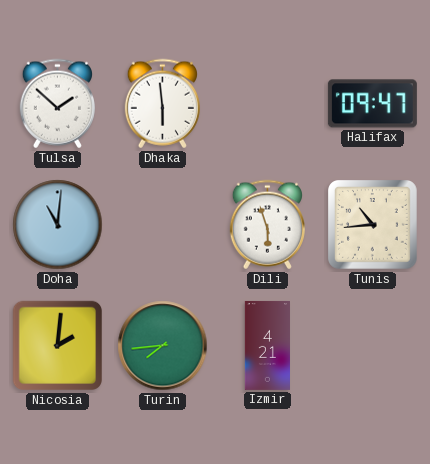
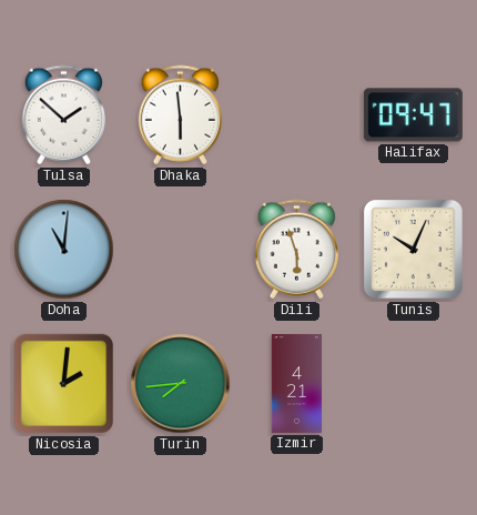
Tunis: 10:44 -> 10:04 (414, 250)
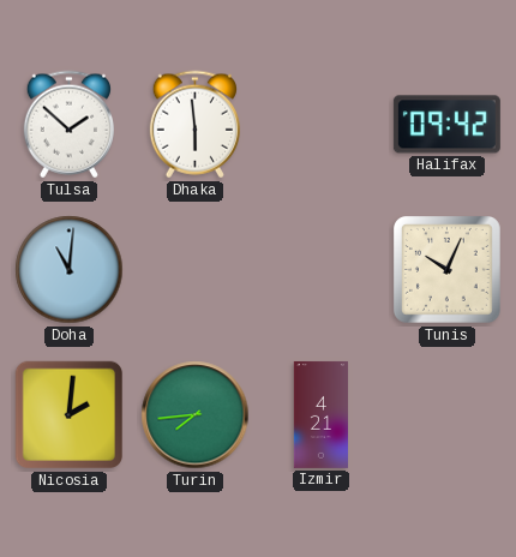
Halifax: 09:47 -> 09:42 (446, 125)
Dili: 5:57 -> none (296, 250)
